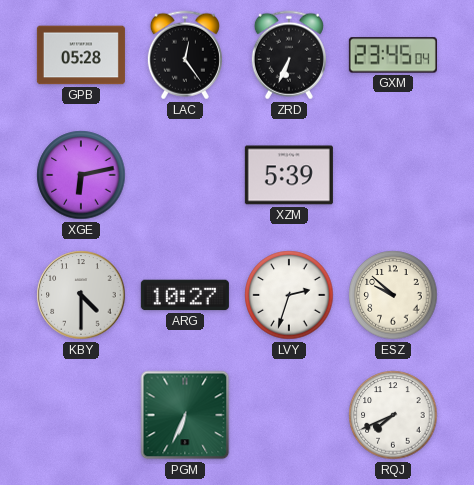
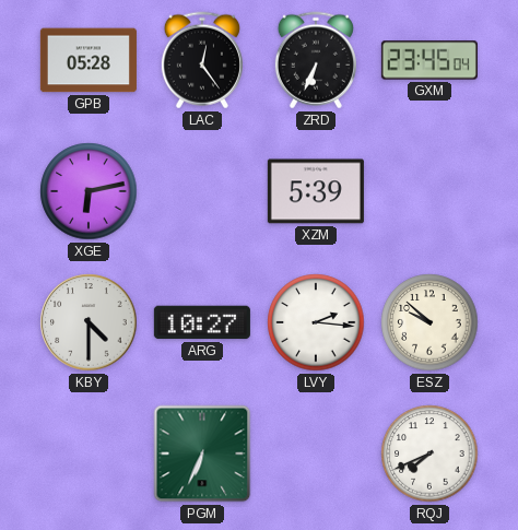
LVY: 2:33 -> 2:16 (316, 322)
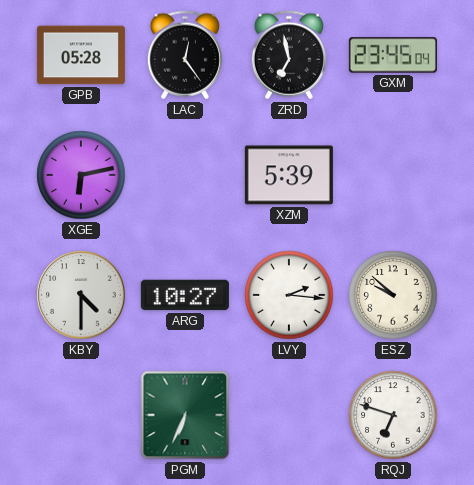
ZRD: 6:34 -> 6:58 (289, 55)
RQJ: 7:41 -> 6:48 (393, 415)
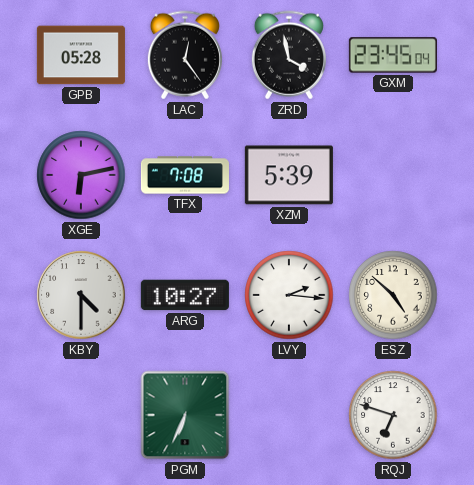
ZRD: 6:58 -> 3:58 (289, 55)
TFX: none -> 7:08 (185, 175)
ESZ: 9:52 -> 4:52 (393, 295)
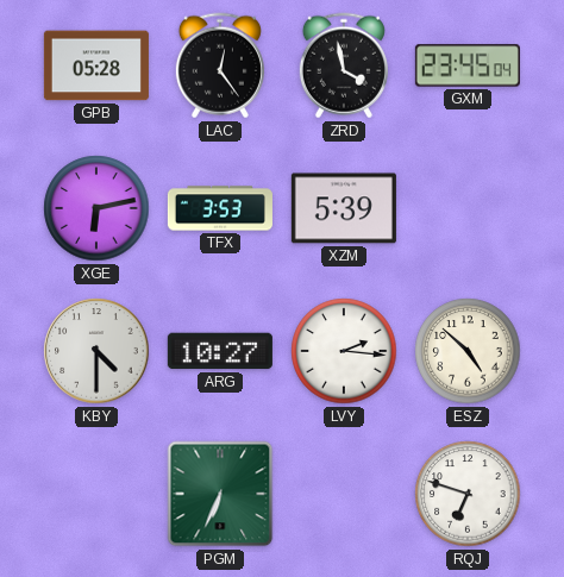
TFX: 7:08 -> 3:53 (220, 208)
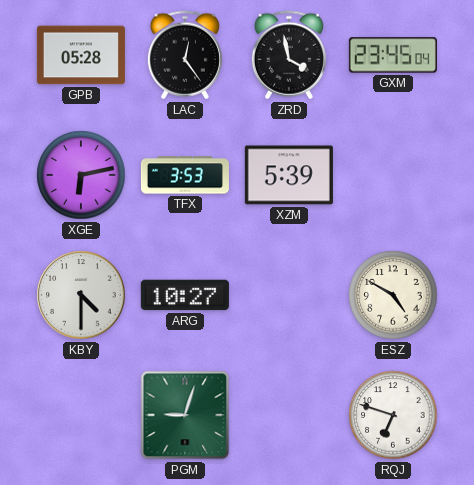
LVY: 2:16 -> none (344, 351)
ESZ: 4:52 -> 4:50 (393, 295)
PGM: 6:34 -> 9:03 (185, 415)
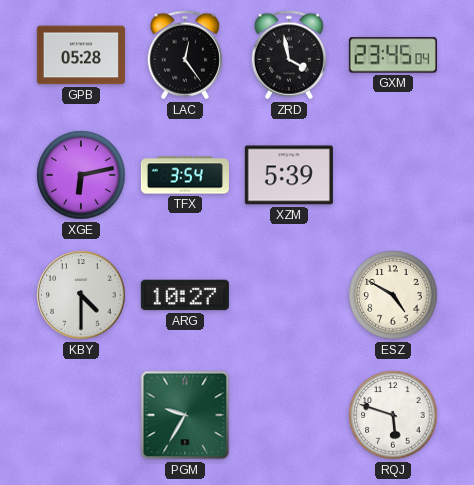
TFX: 3:53 -> 3:54 (185, 175)
PGM: 9:03 -> 9:35 (185, 415)
RQJ: 6:48 -> 5:48 (393, 415)
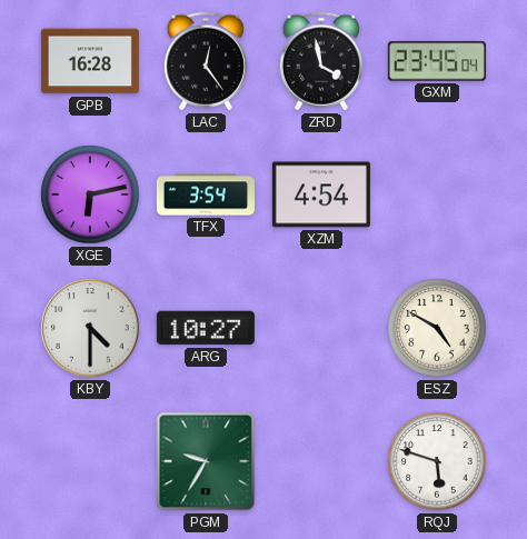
GPB: 05:28 -> 16:28 (90, 61)
XZM: 5:39 -> 4:54 (321, 194)
